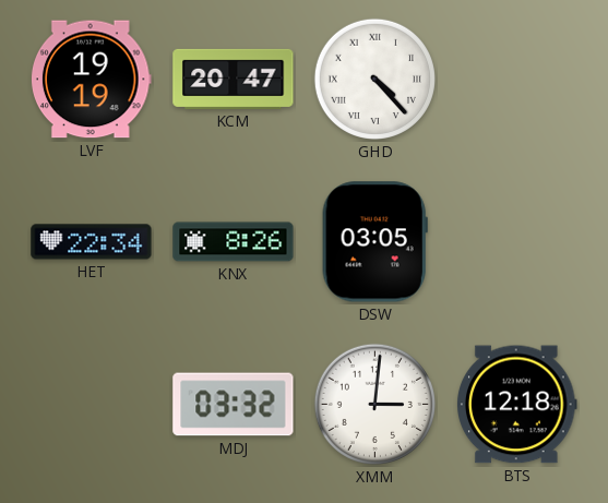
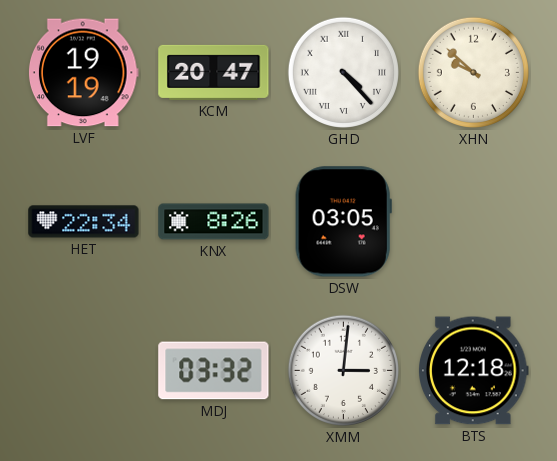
XHN: none -> 9:52 (473, 72)
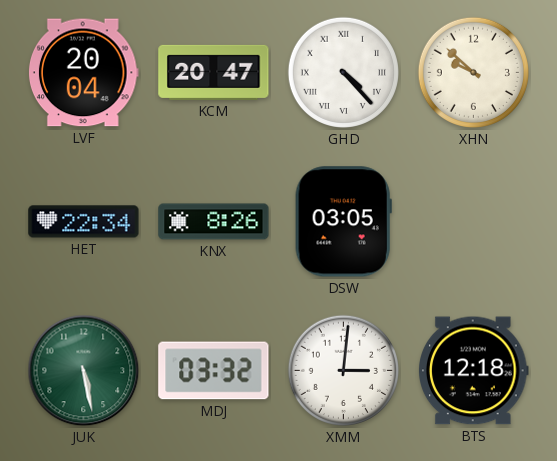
LVF: 19:19 -> 20:04 (83, 73)
JUK: none -> 5:28 (84, 371)
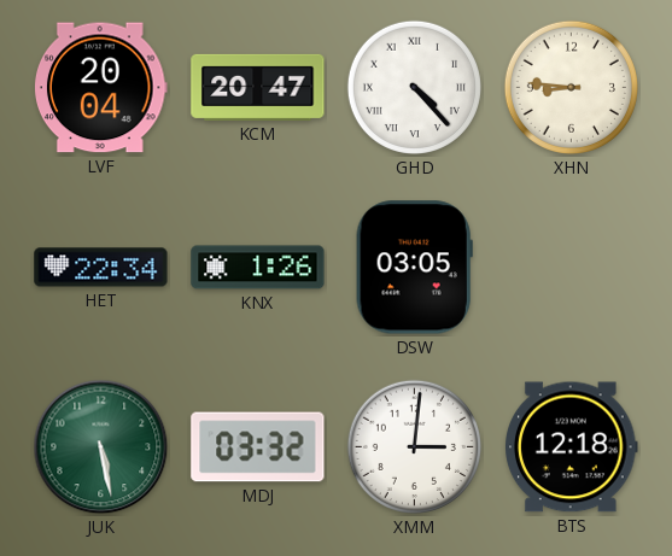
XHN: 9:52 -> 8:46 (571, 87)
KNX: 8:26 -> 1:26 (258, 268)
